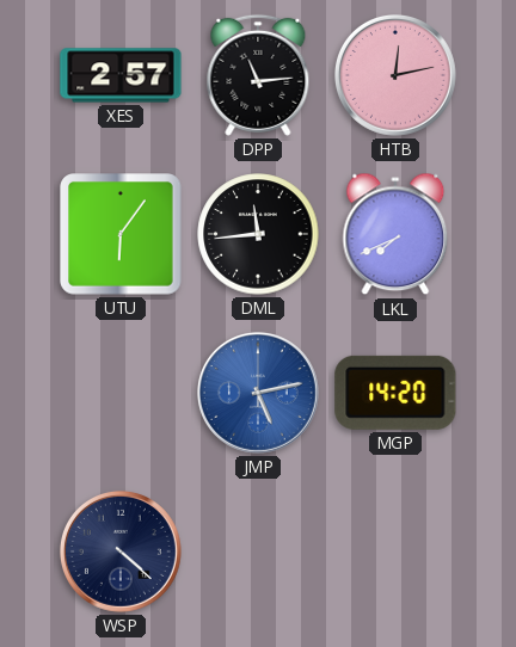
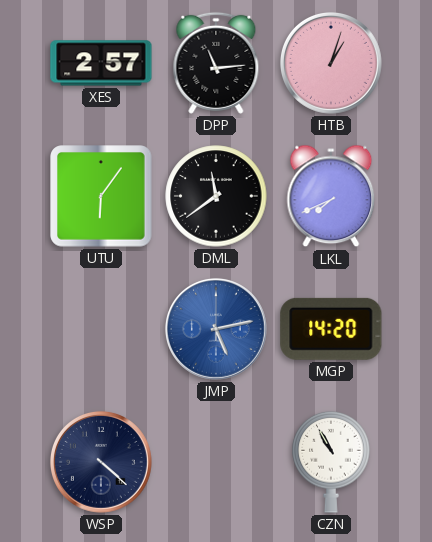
HTB: 12:13 -> 1:03 (331, 63)
DML: 11:44 -> 11:39 (216, 196)
CZN: none -> 10:55 (331, 462)
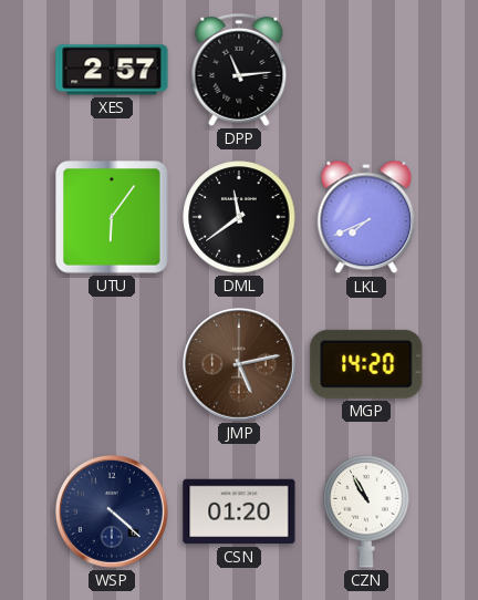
HTB: 1:03 -> none (331, 63)
JMP dial: blue -> brown (239, 364)
CSN: none -> 01:20 (239, 511)
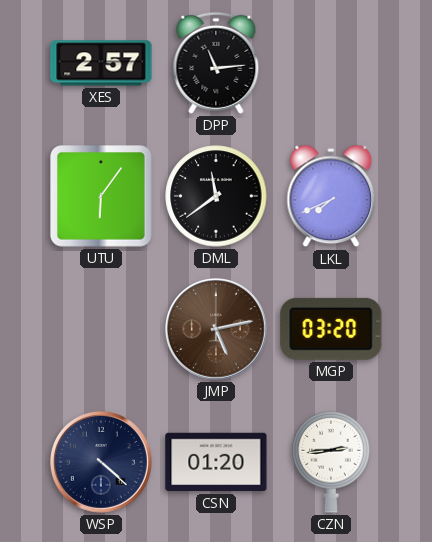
MGP: 14:20 -> 03:20 (331, 329)
CZN: 10:55 -> 2:44 (331, 462)
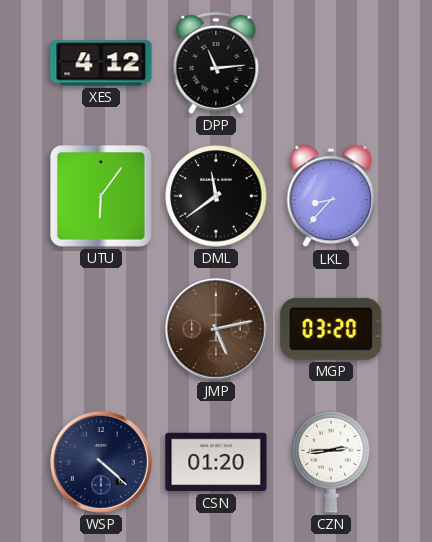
XES: 2:57 -> 4:12 (101, 63)
LKL: 7:41 -> 8:37 (331, 196)
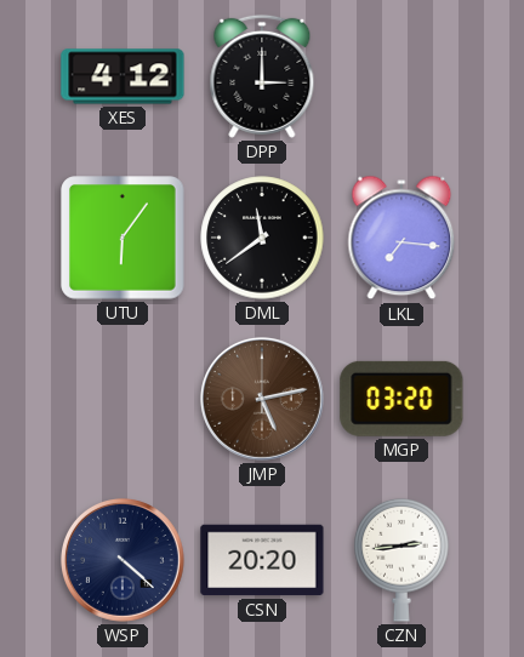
DPP: 11:14 -> 3:00 (262, 76)
LKL: 8:37 -> 7:16 (401, 238)
CSN: 01:20 -> 20:20 (262, 560)
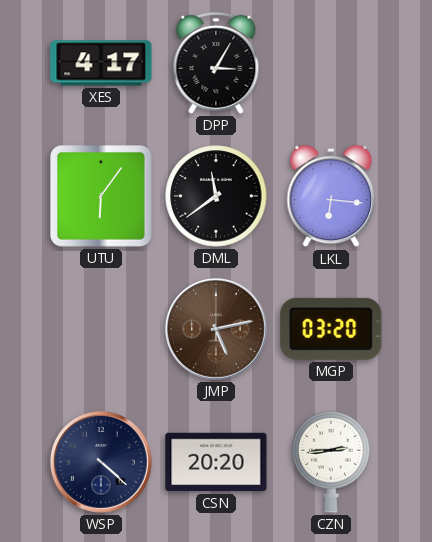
XES: 4:12 -> 4:17 (101, 63)
DPP: 3:00 -> 3:05 (216, 63)
LKL: 7:16 -> 6:16 (331, 196)
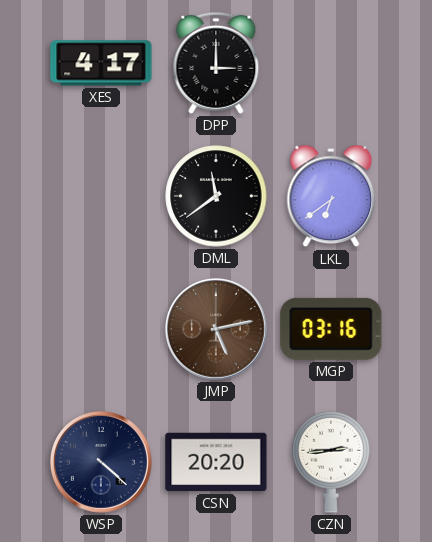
DPP: 3:05 -> 3:00 (216, 63)
UTU: 6:06 -> none (101, 196)
LKL: 6:16 -> 6:39 (331, 196)
MGP: 03:20 -> 03:16 (331, 329)
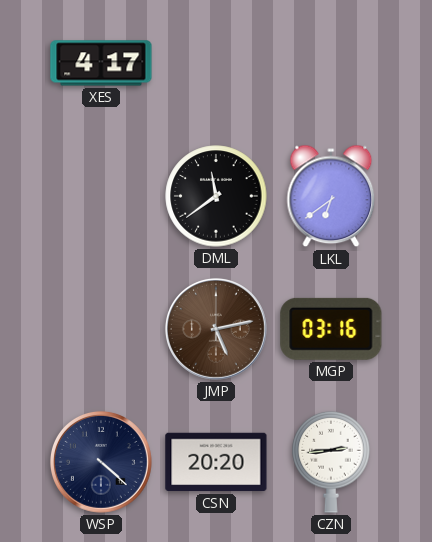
DPP: 3:00 -> none (216, 63)
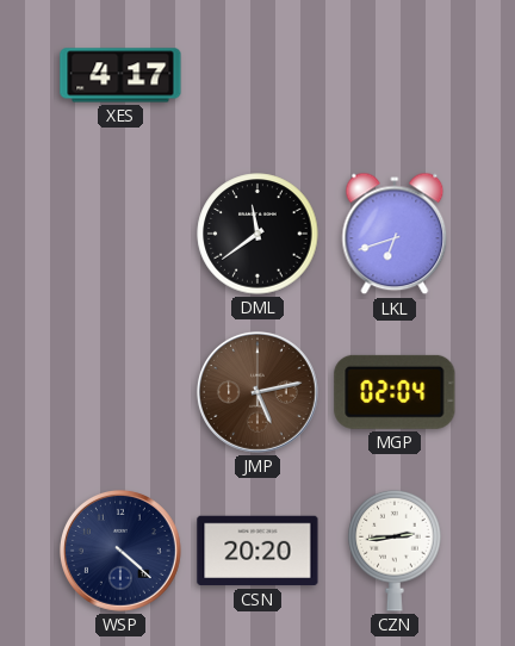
LKL: 6:39 -> 6:42 (395, 234)
MGP: 03:16 -> 02:04 (395, 392)
